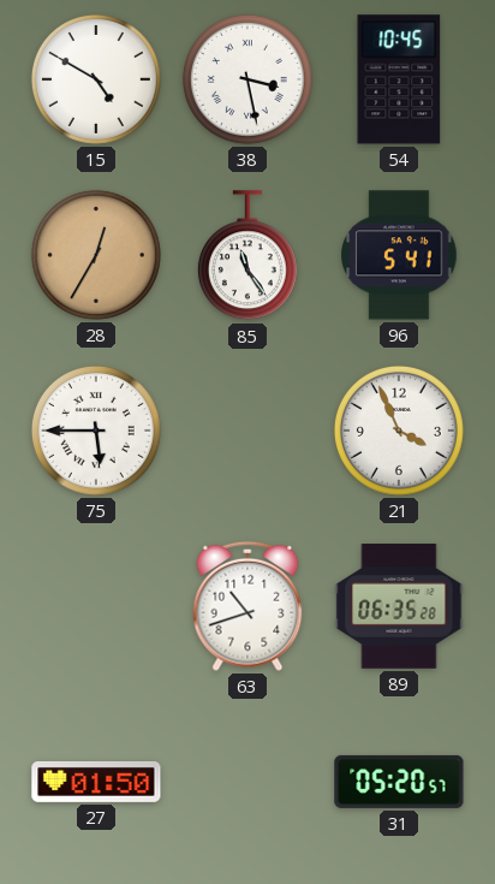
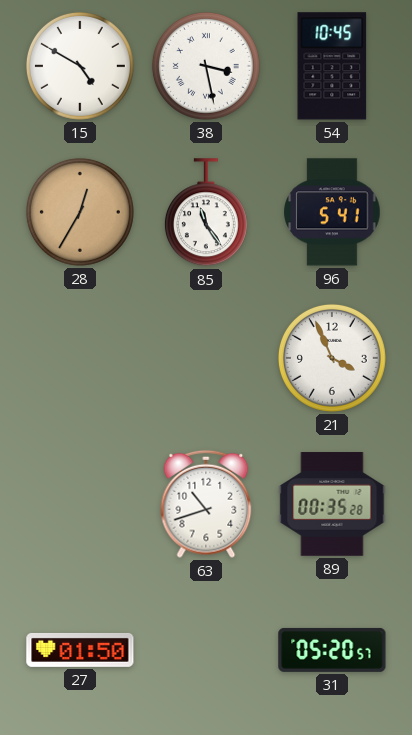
75: 5:45 -> none (96, 431)
89: 06:35 -> 00:35 (332, 504)
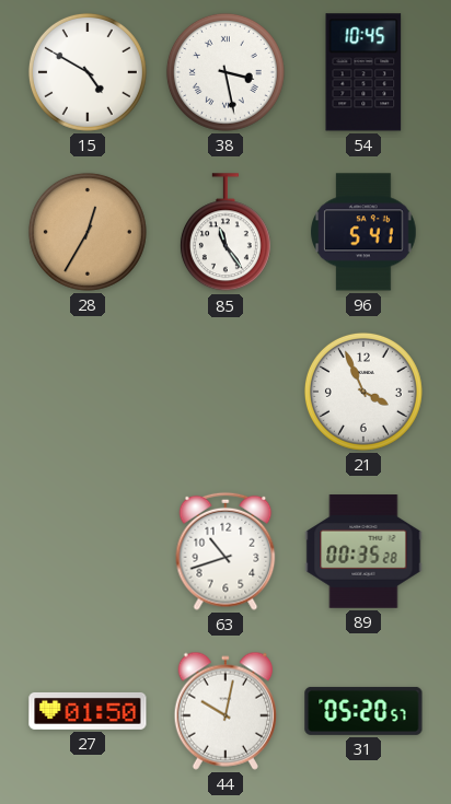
44: none -> 10:02 (224, 711)
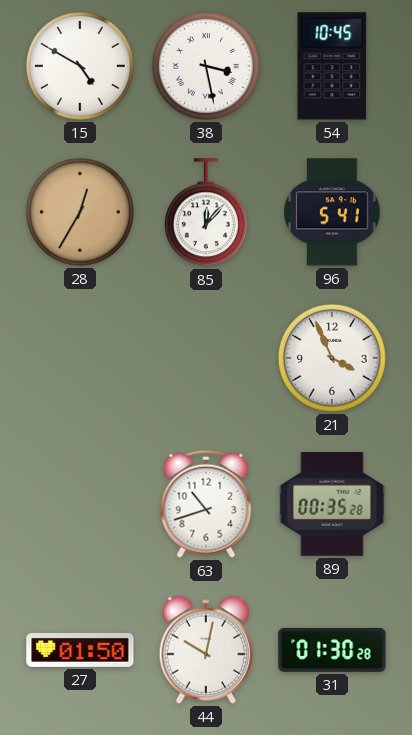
85: 11:24 -> 12:07 (206, 213)
31: 05:20 -> 01:30 (332, 650)
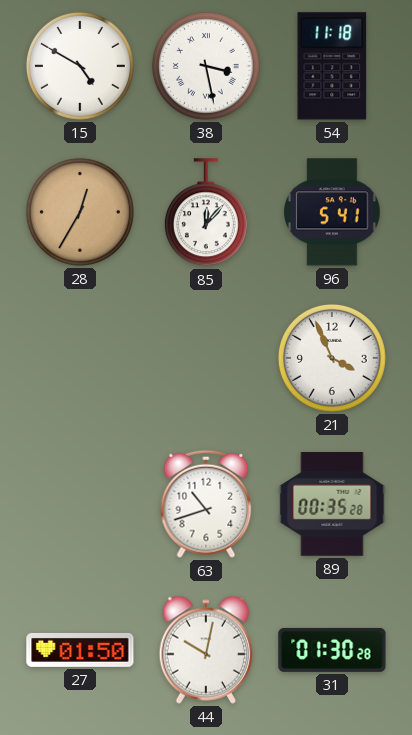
54: 10:45 -> 11:18 (332, 66)
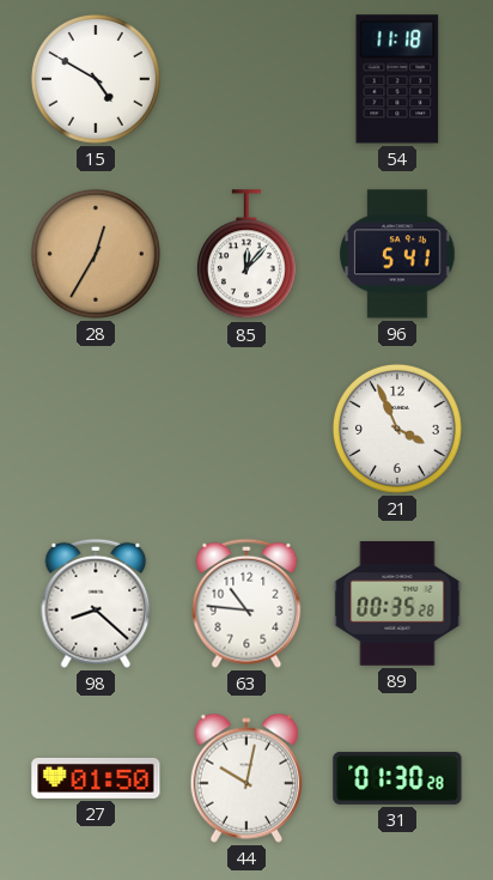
38: 3:28 -> none (206, 66)
98: none -> 8:22 (96, 603)
63: 10:42 -> 10:46 (246, 603)
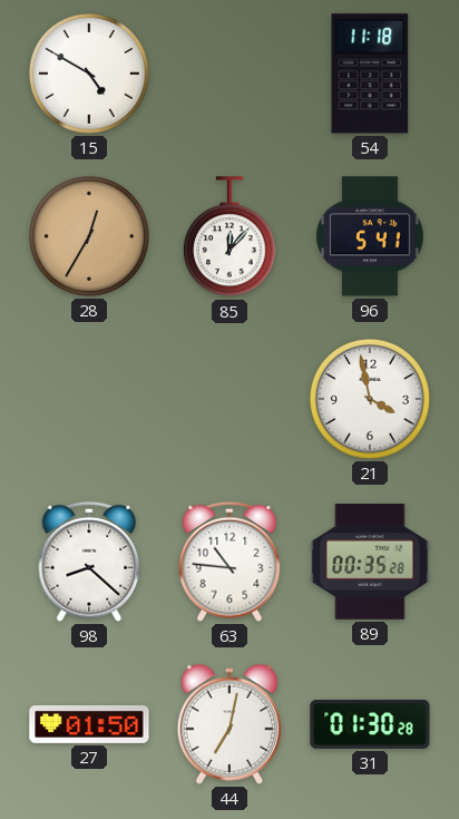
21: 3:56 -> 3:58 (370, 399)
44: 10:02 -> 7:02 (228, 724)
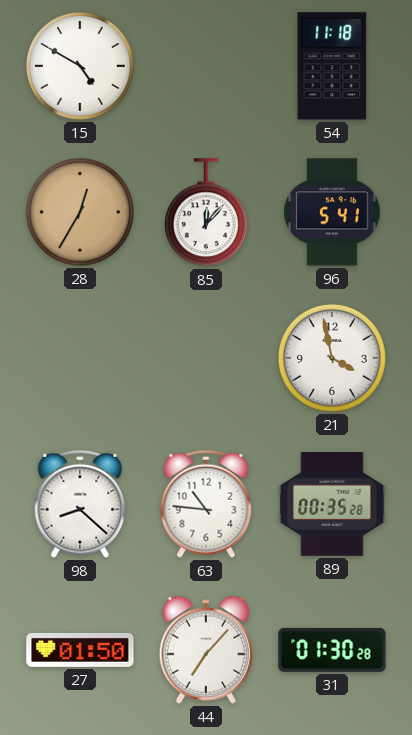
44: 7:02 -> 7:07 (205, 650)
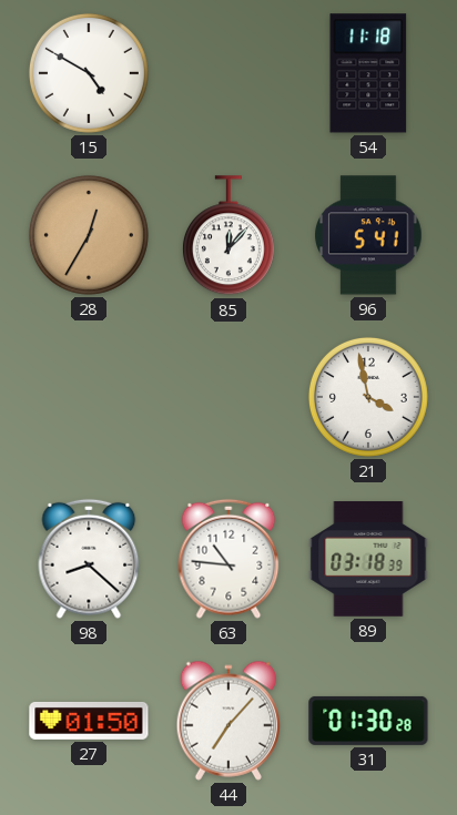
89: 00:35 -> 03:18 (368, 559)
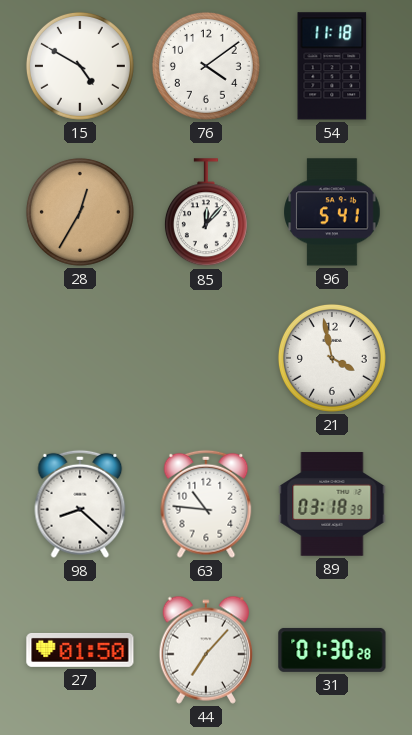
76: none -> 4:09 (206, 66)
